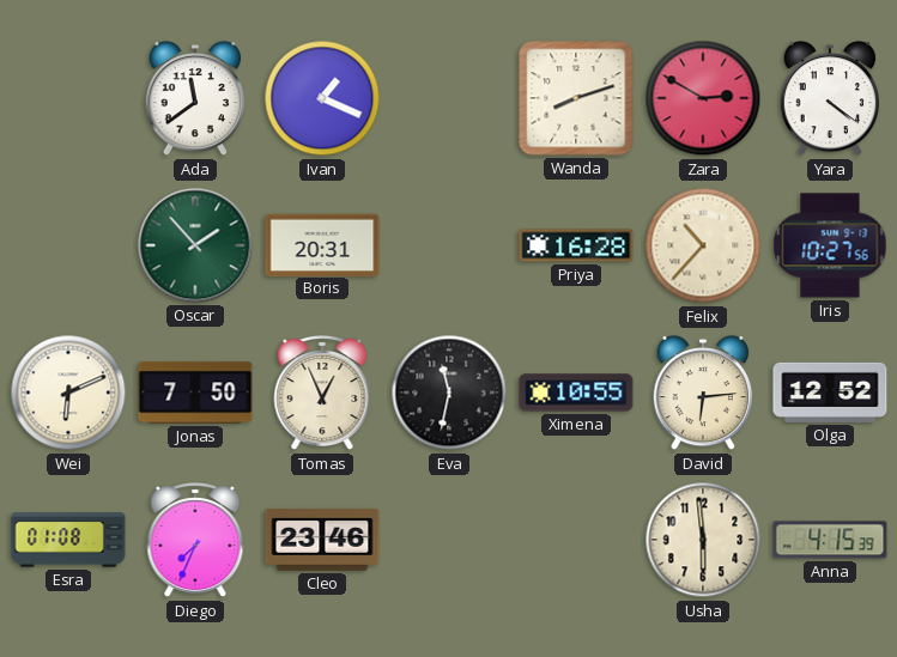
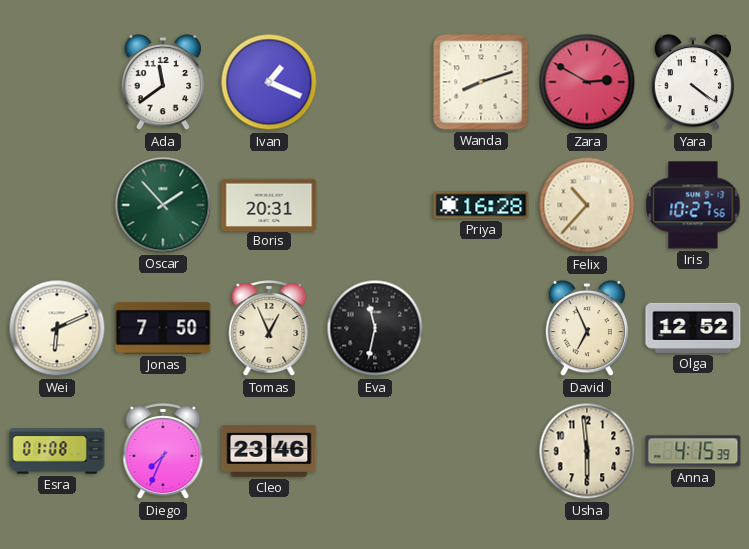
Ximena: 10:55 -> none (576, 393)
David: 6:14 -> 6:56 (586, 328)
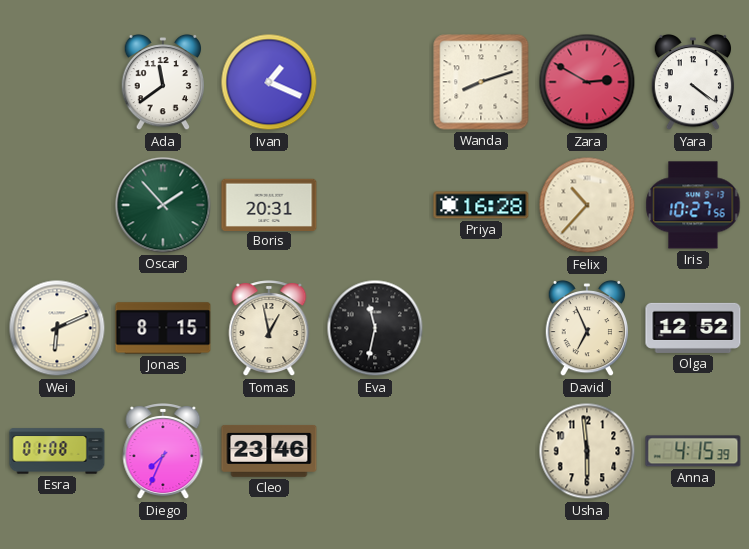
Jonas: 7:50 -> 8:15 (163, 328)
Tomas: 12:56 -> 12:58 (269, 329)
